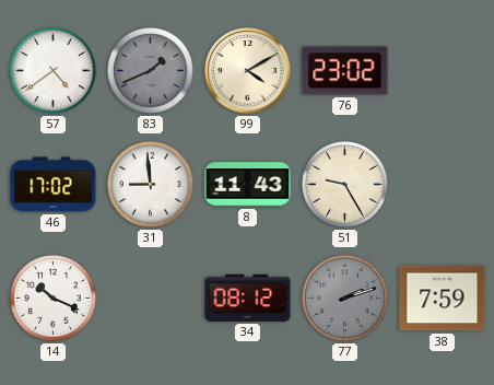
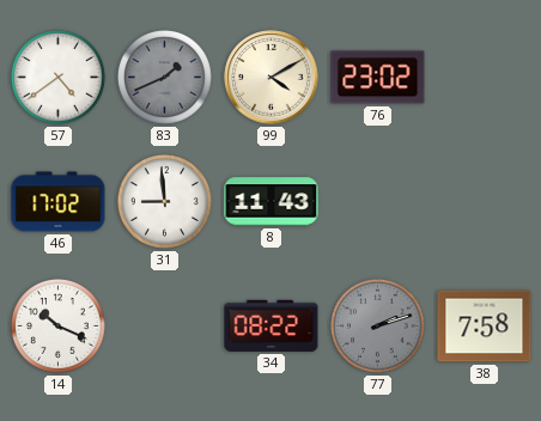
51: 9:25 -> none (344, 184)
34: 08:12 -> 08:22 (272, 325)
38: 7:59 -> 7:58 (485, 327)
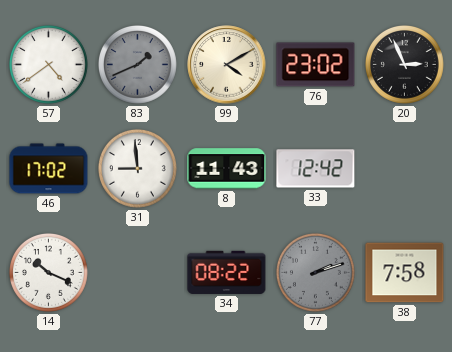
20: none -> 2:56 (404, 64)
33: none -> 12:42 (316, 169)
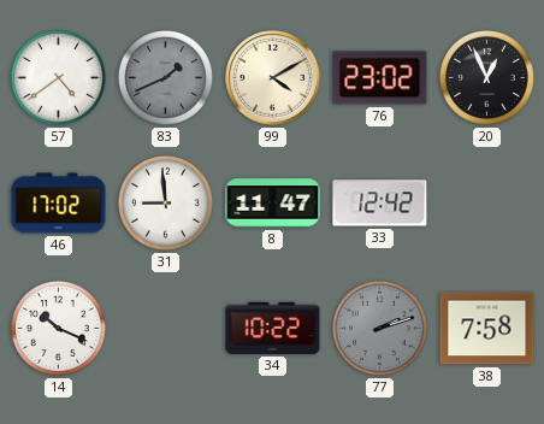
20: 2:56 -> 12:56 (486, 77)
8: 11:43 -> 11:47 (273, 204)
34: 08:22 -> 10:22 (273, 328)
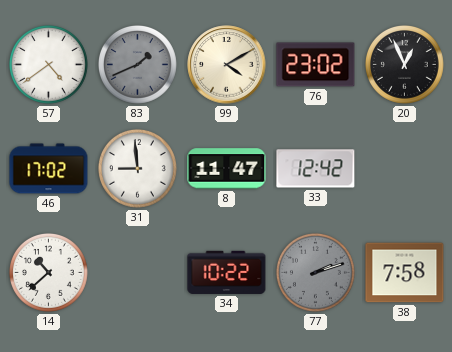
14: 10:19 -> 10:38 (48, 272)
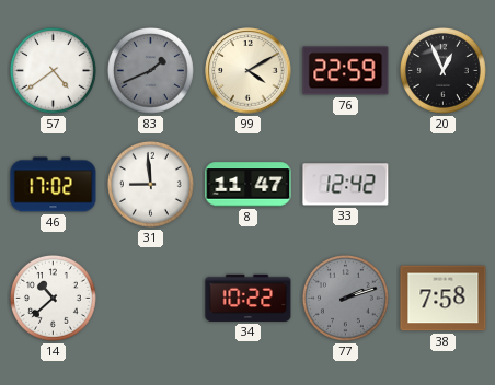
76: 23:02 -> 22:59 (346, 71)
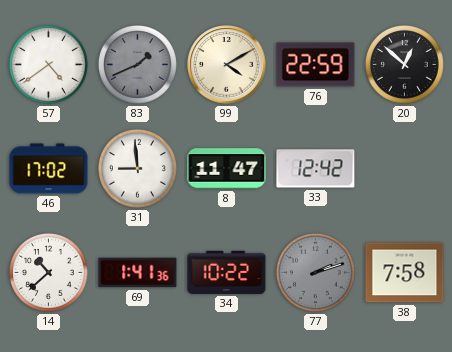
20: 12:56 -> 12:52 (404, 64)
69: none -> 1:41 (138, 273)
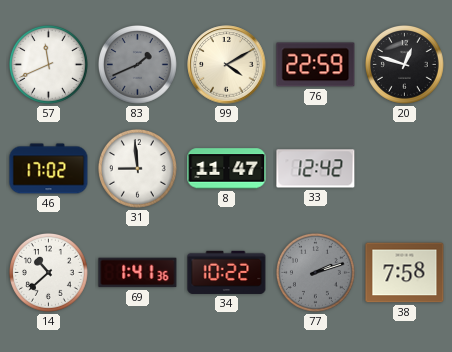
57: 4:39 -> 11:41 (48, 64)
20: 12:52 -> 12:48 (404, 64)
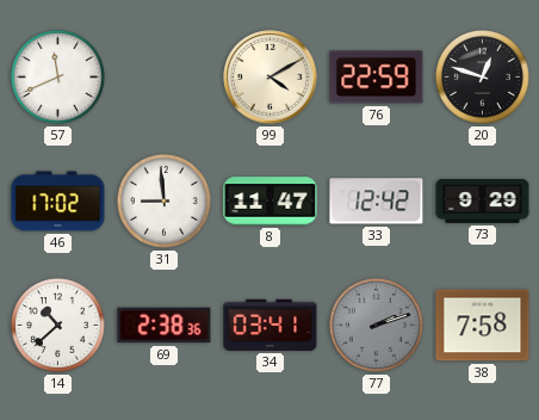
83: 1:41 -> none (137, 64)
73: none -> 9:29 (483, 202)
69: 1:41 -> 2:38 (165, 326)
34: 10:22 -> 03:41 (271, 325)
